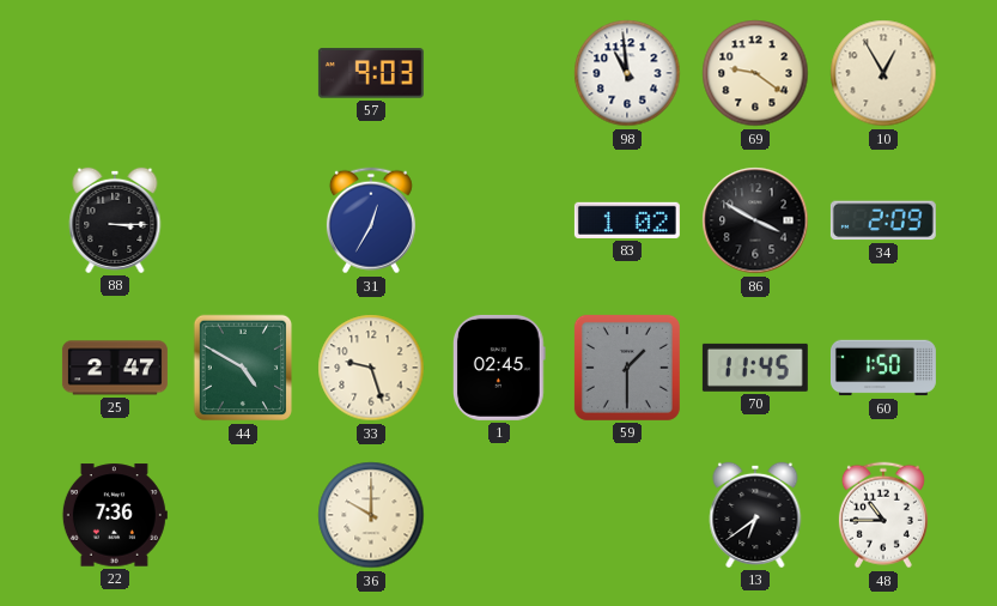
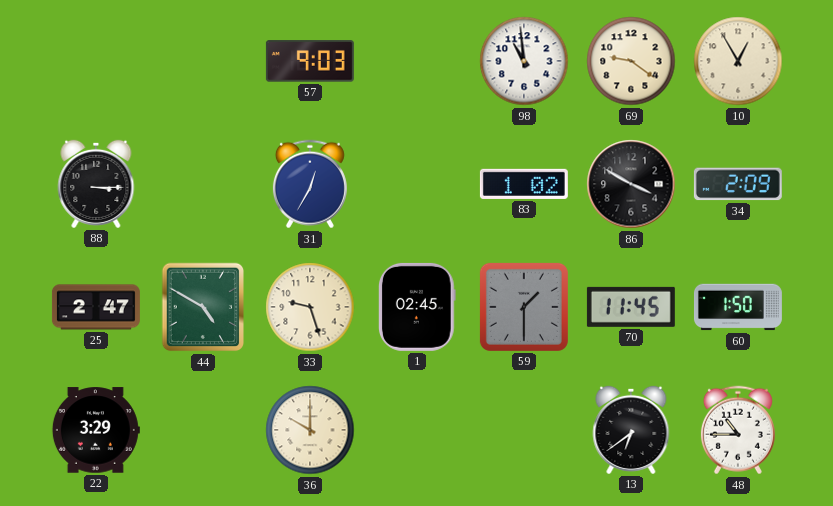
22: 7:36 -> 3:29 (96, 430)
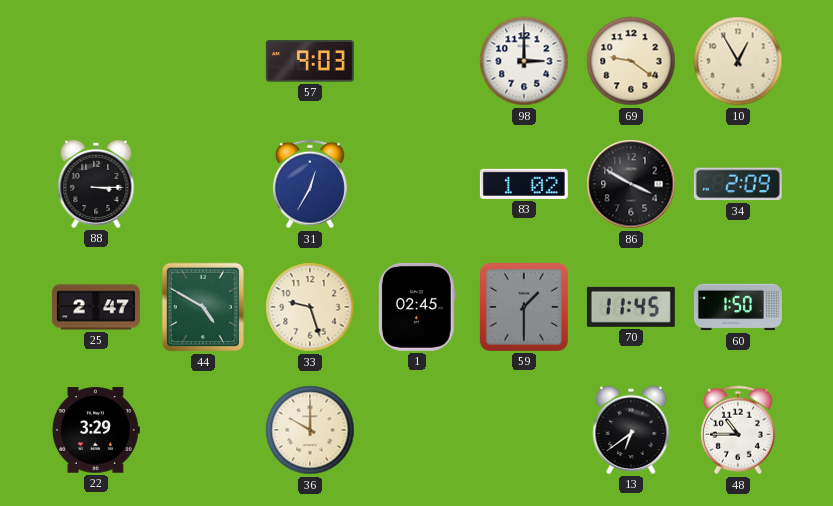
98: 10:59 -> 3:00 (524, 61)
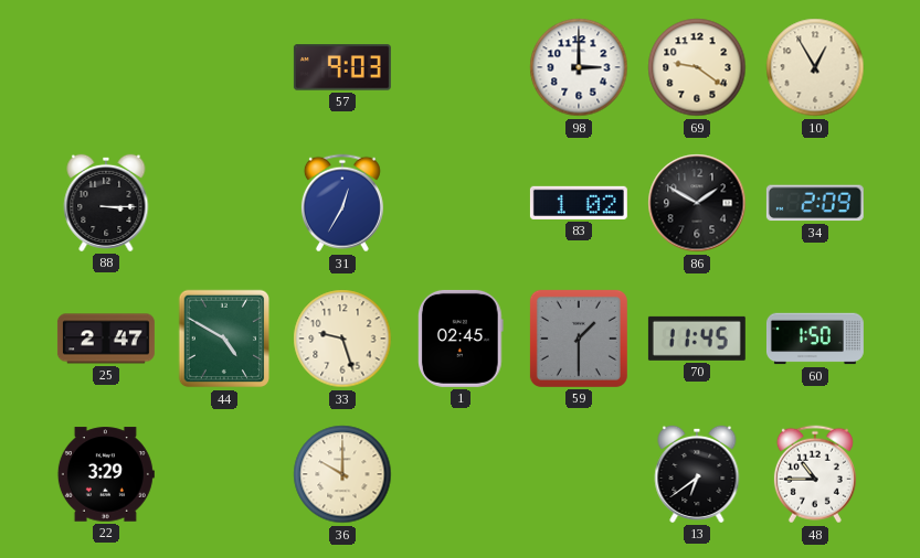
86: 3:50 -> 1:50 (697, 203)
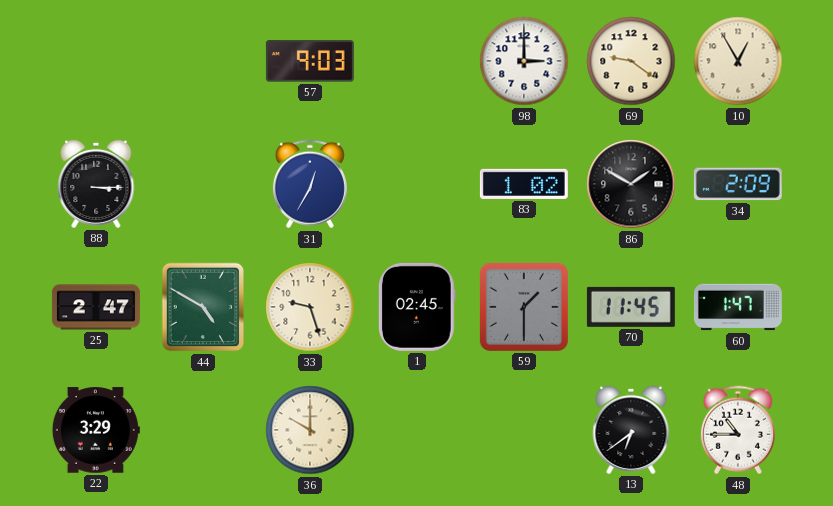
60: 1:50 -> 1:47 (738, 307)
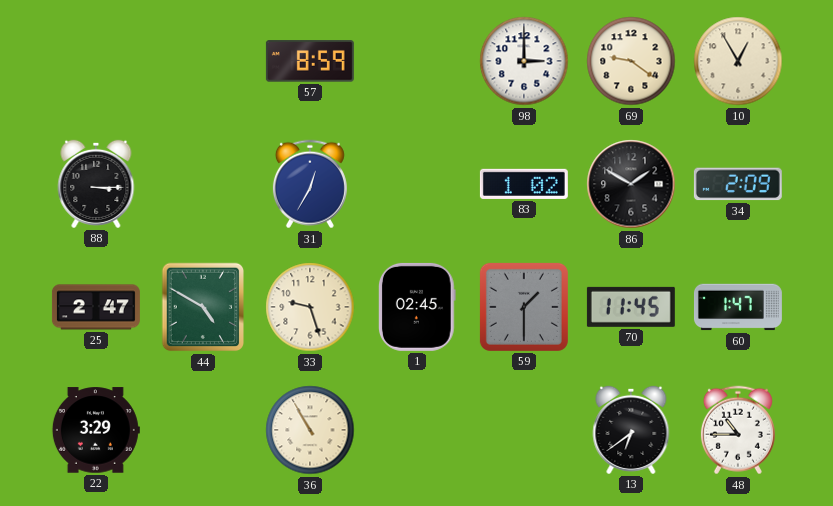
57: 9:03 -> 8:59 (310, 61)
36: 10:00 -> 10:55 (310, 430)
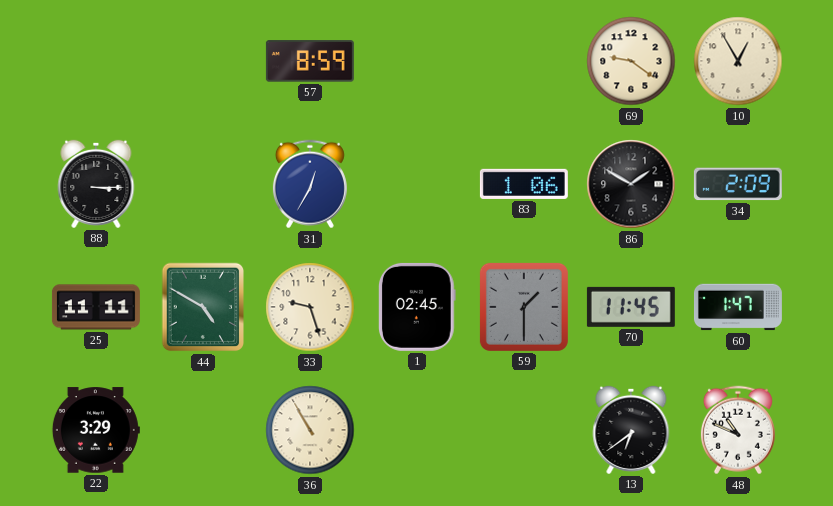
98: 3:00 -> none (524, 61)
83: 1:02 -> 1:06 (524, 184)
25: 2:47 -> 11:11 (96, 307)
48: 10:45 -> 10:49 (738, 430)
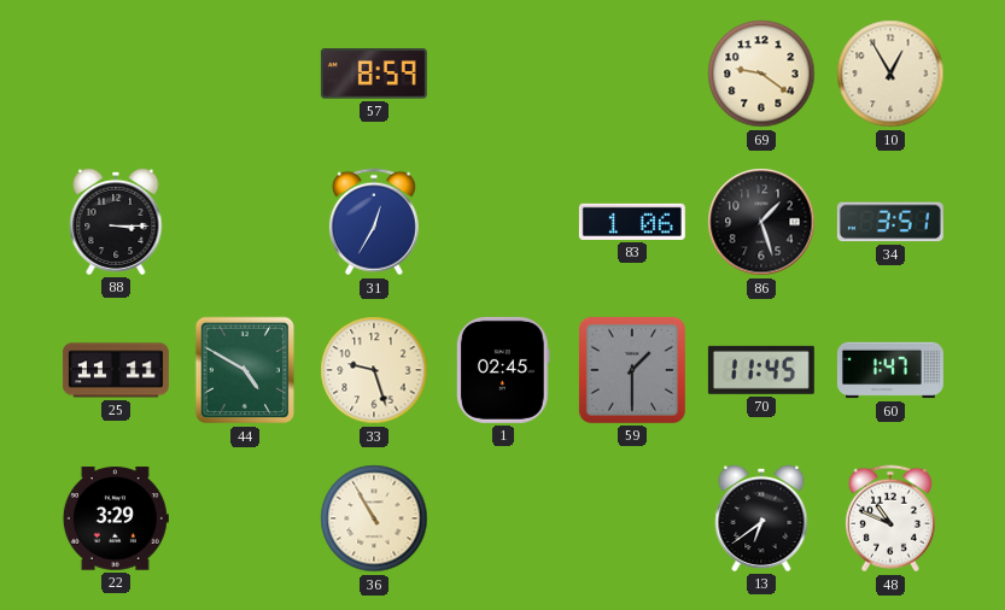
86: 1:50 -> 1:27 (761, 222)
34: 2:09 -> 3:51 (890, 222)
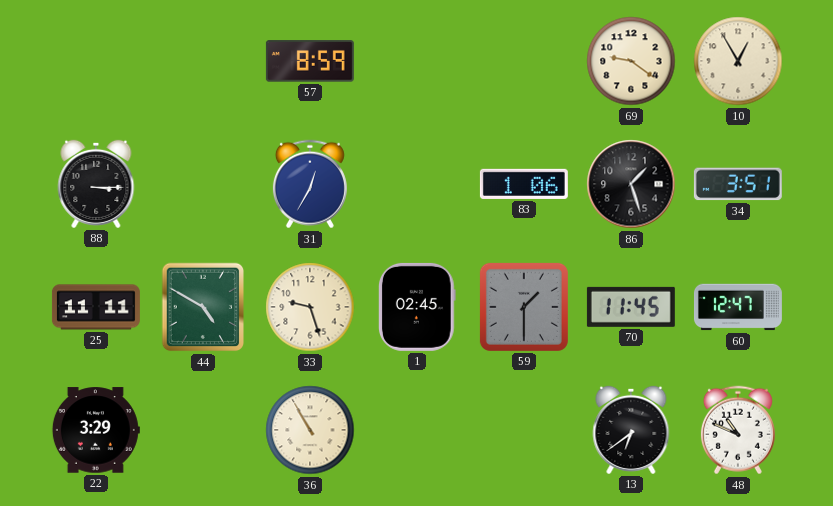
60: 1:47 -> 12:47 (738, 307)
